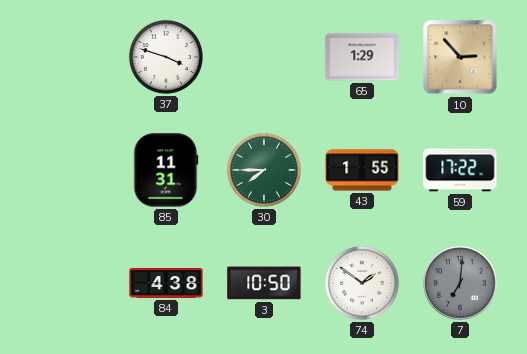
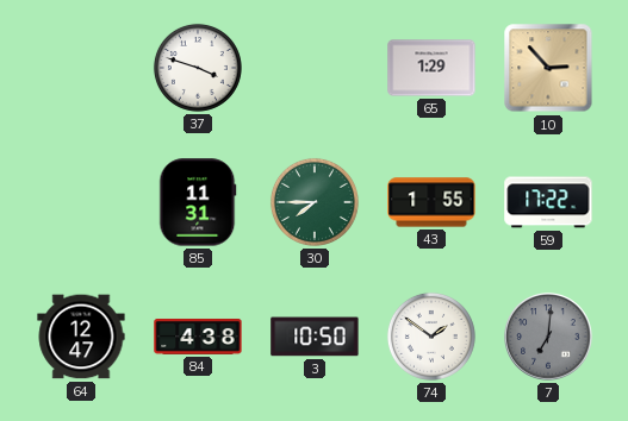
64: none -> 12:47 (81, 337)
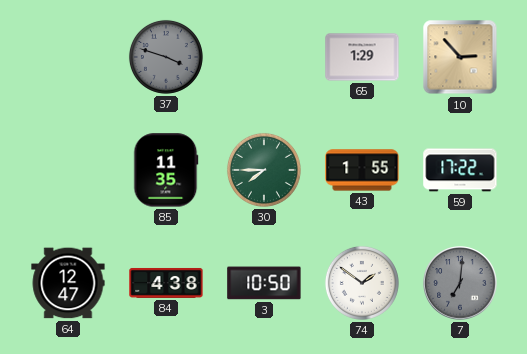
37 dial: white -> grey (166, 57)
85: 11:31 -> 11:35 (166, 170)
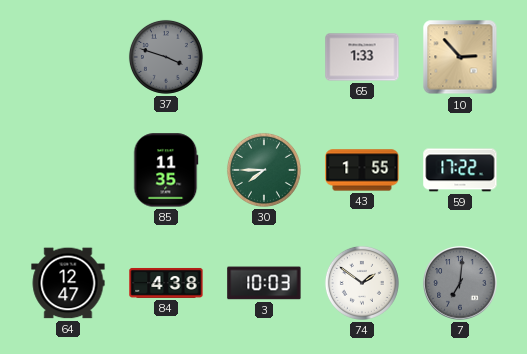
65: 1:29 -> 1:33 (362, 57)
3: 10:50 -> 10:03 (264, 283)
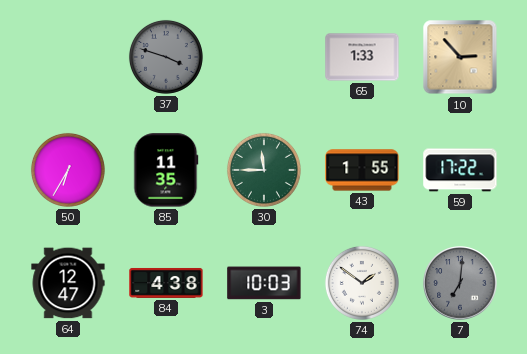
50: none -> 6:35 (68, 170)
30: 7:45 -> 11:45 (264, 170)
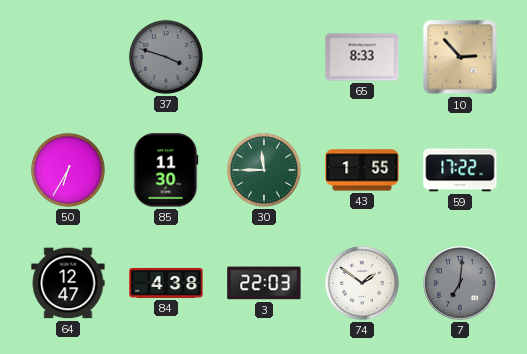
65: 1:33 -> 8:33 (362, 57)
85: 11:35 -> 11:30 (166, 170)
3: 10:03 -> 22:03 (264, 283)
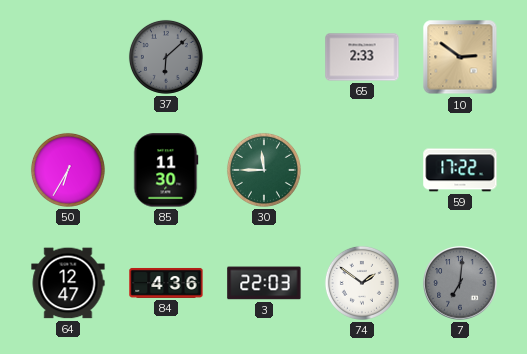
37: 3:48 -> 6:08 (166, 57)
65: 8:33 -> 2:33 (362, 57)
10: 2:53 -> 2:51 (460, 57)
43: 1:55 -> none (362, 170)
84: 4:38 -> 4:36 (166, 283)
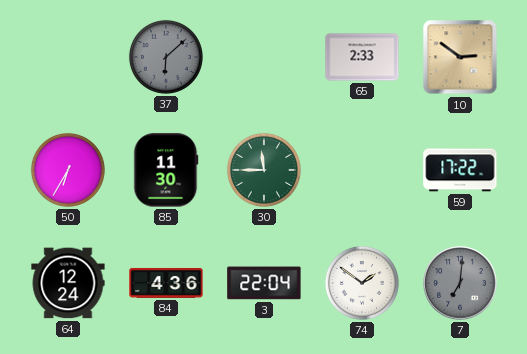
64: 12:47 -> 12:24 (68, 283)
3: 22:03 -> 22:04 (264, 283)
